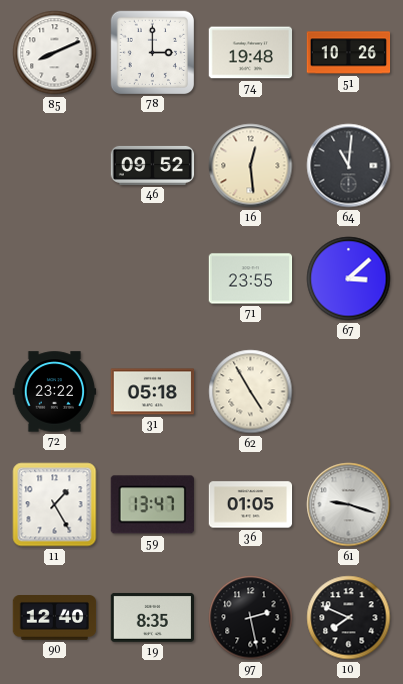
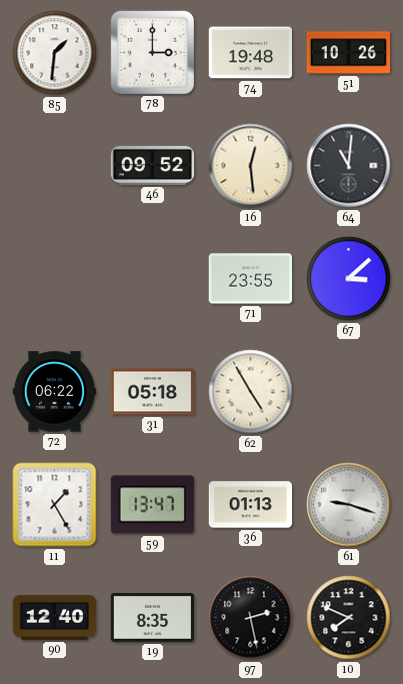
85: 8:11 -> 1:31 (55, 53)
72: 23:22 -> 06:22 (55, 392)
36: 01:05 -> 01:13 (251, 505)
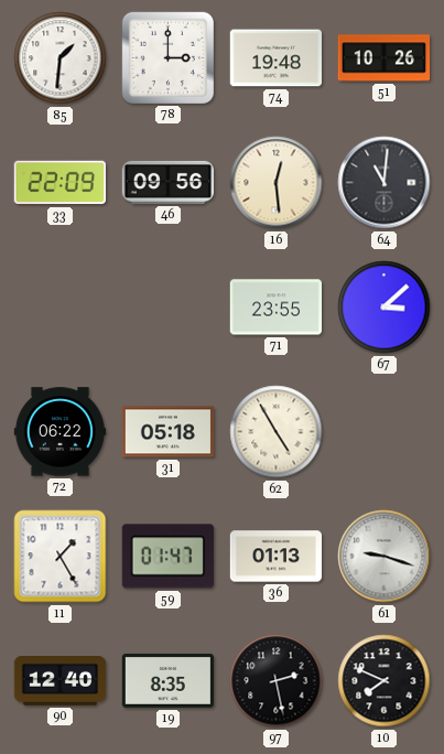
33: none -> 22:09 (59, 183)
46: 09:52 -> 09:56 (169, 182)
59: 13:47 -> 01:47 (167, 557)
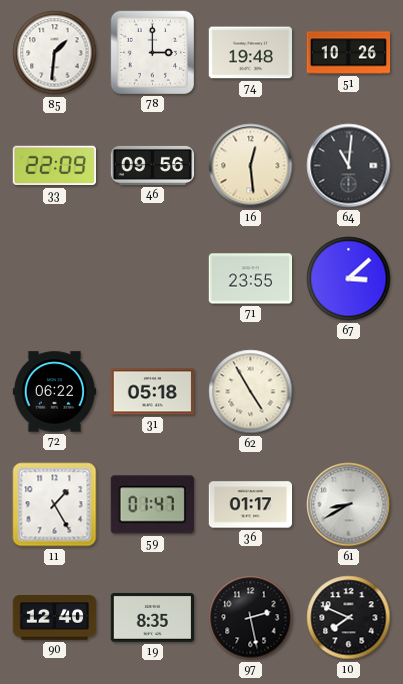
36: 01:13 -> 01:17 (251, 505)
61: 9:18 -> 8:40 (349, 505)
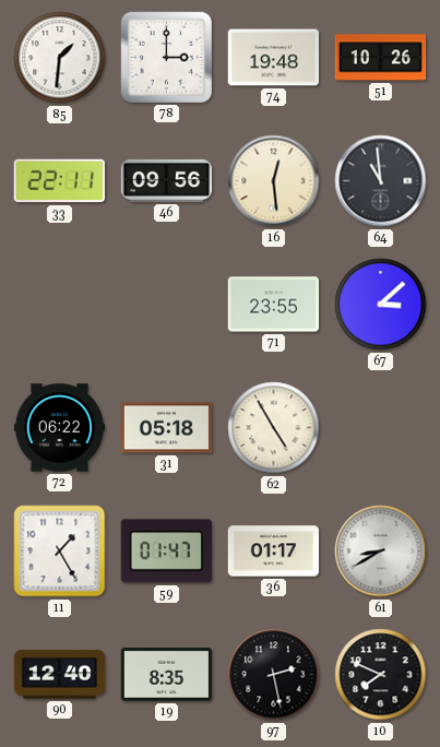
33: 22:09 -> 22:11 (59, 181)
64: 11:01 -> 10:59 (381, 181)
